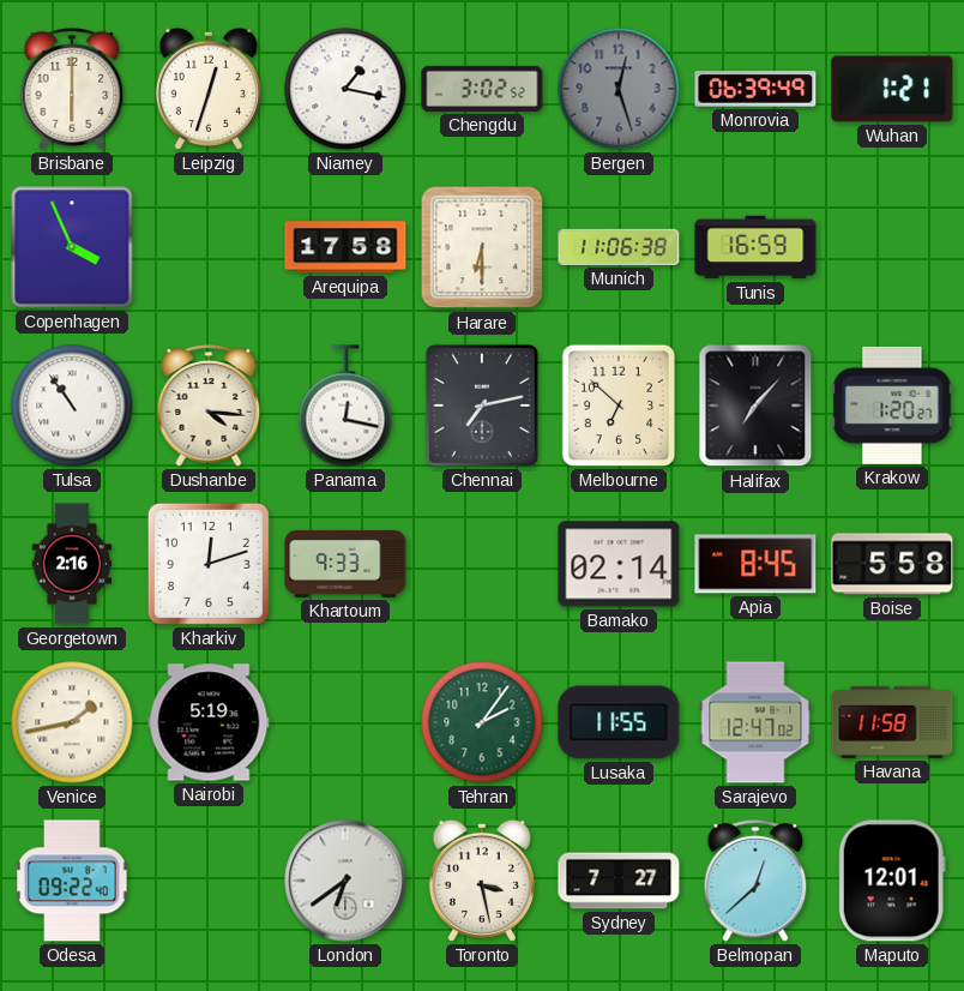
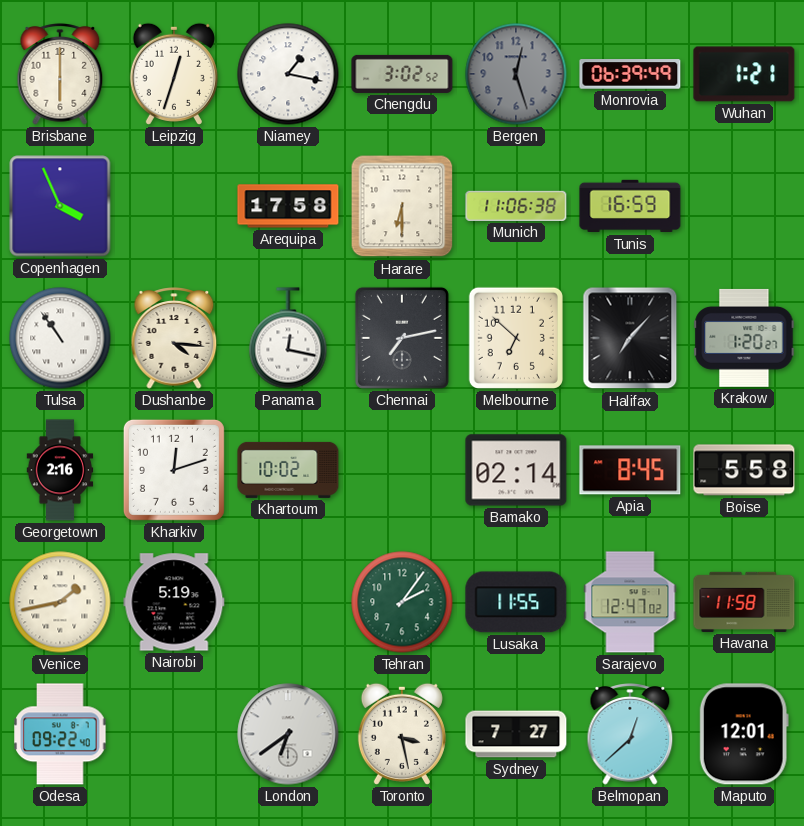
Khartoum: 9:33 -> 10:02 (288, 470)
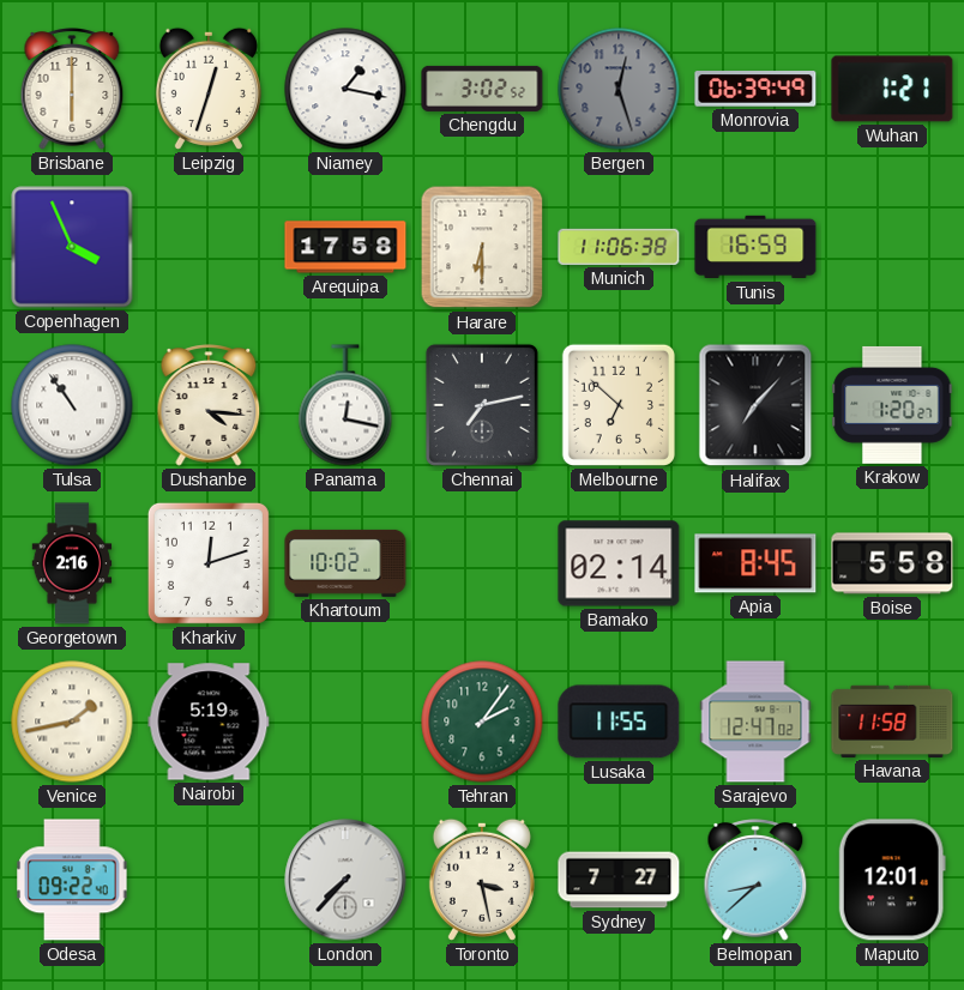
London: 6:39 -> 7:37 (345, 880)
Belmopan: 12:38 -> 8:38 (755, 880)
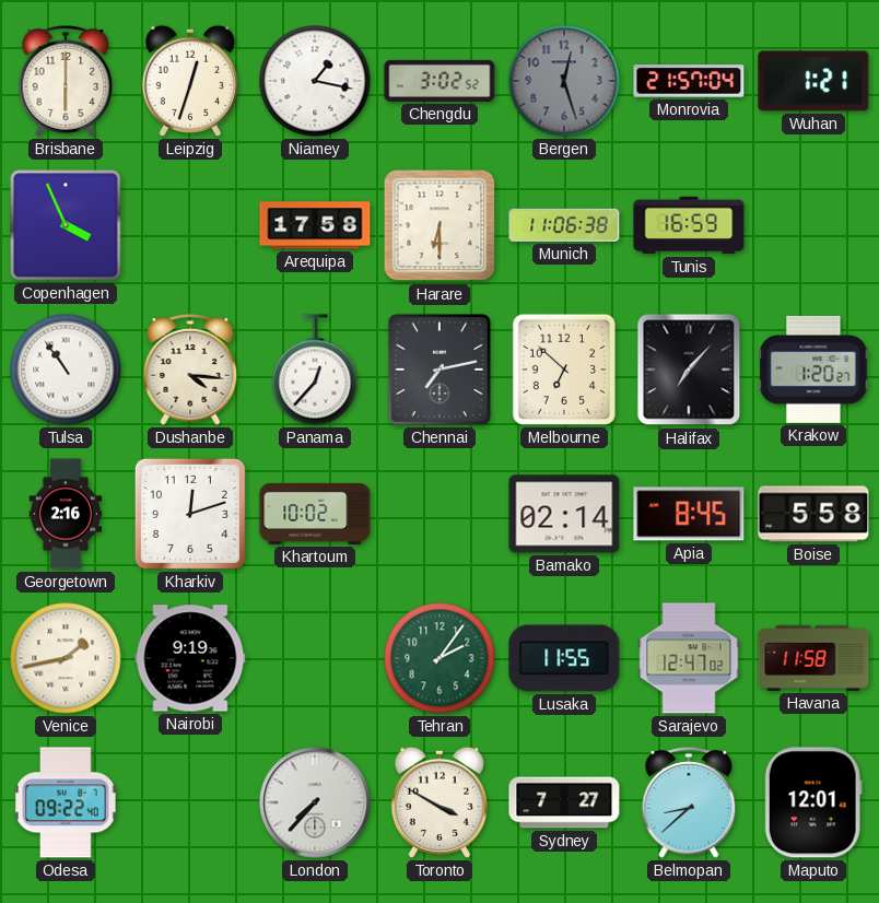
Monrovia: 06:39 -> 21:57 (689, 81)
Panama: 12:17 -> 12:37 (315, 370)
Nairobi: 5:19 -> 9:19 (190, 658)
Toronto: 3:28 -> 3:50 (440, 802)
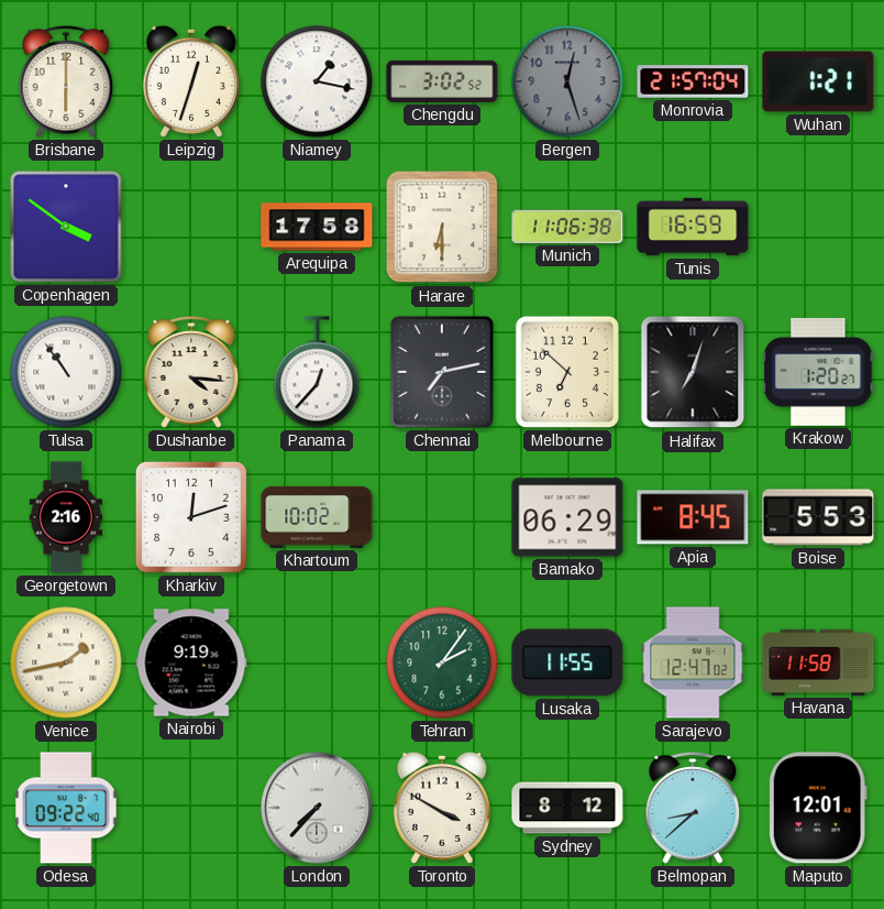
Copenhagen: 3:56 -> 3:51 (66, 227)
Halifax: 7:07 -> 7:03 (693, 372)
Bamako: 02:14 -> 06:29 (567, 517)
Boise: 5:58 -> 5:53 (818, 517)
Sydney: 7:27 -> 8:12 (567, 808)
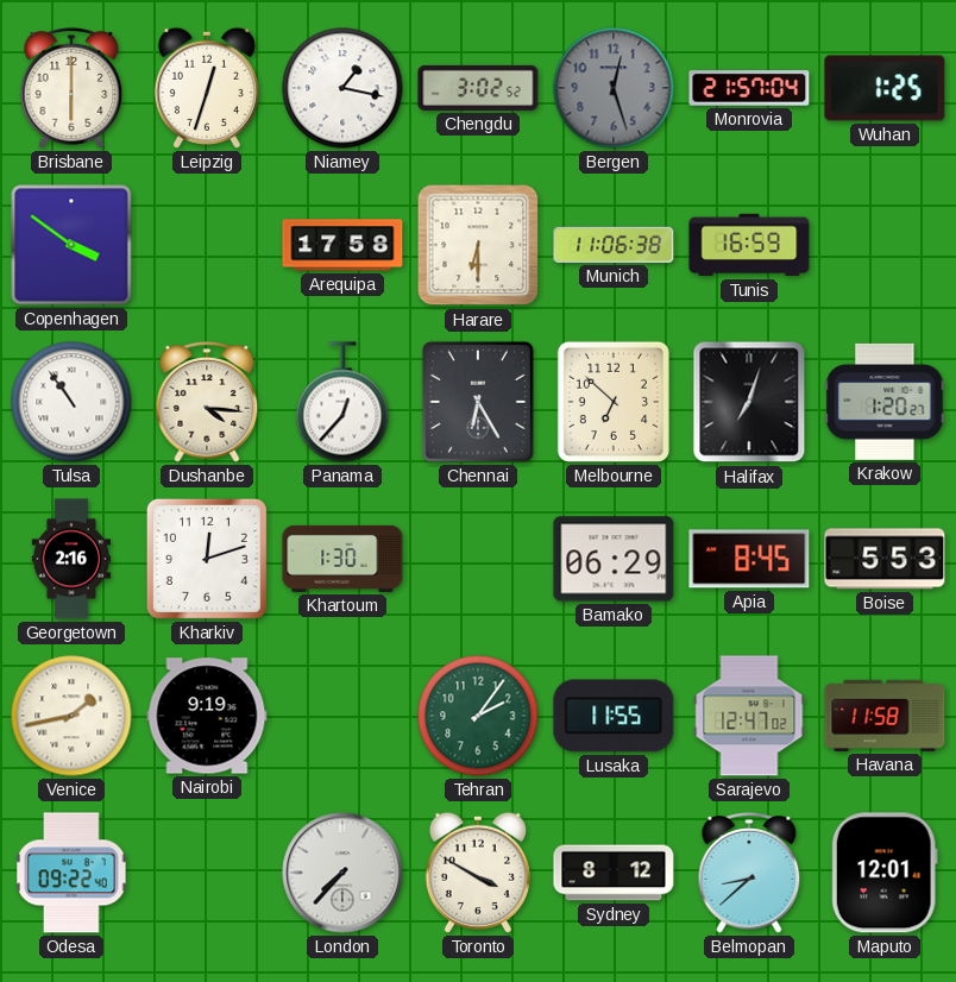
Wuhan: 1:21 -> 1:25 (885, 88)
Chennai: 7:13 -> 6:25 (478, 402)
Khartoum: 10:02 -> 1:30 (342, 559)
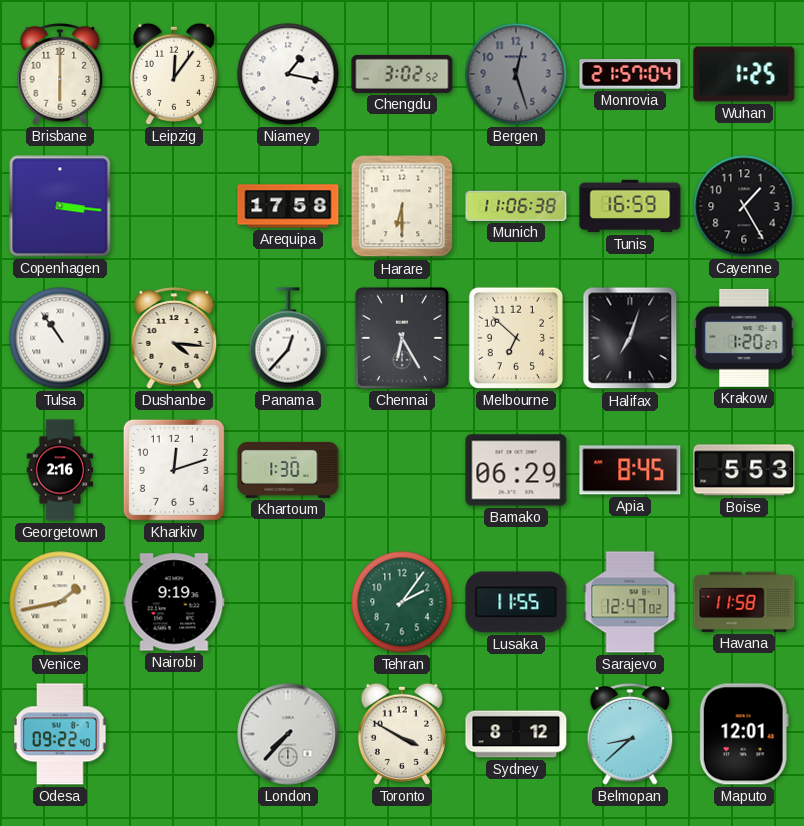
Leipzig: 12:33 -> 12:06 (174, 74)
Copenhagen: 3:51 -> 3:16 (60, 206)
Cayenne: none -> 1:25 (744, 206)
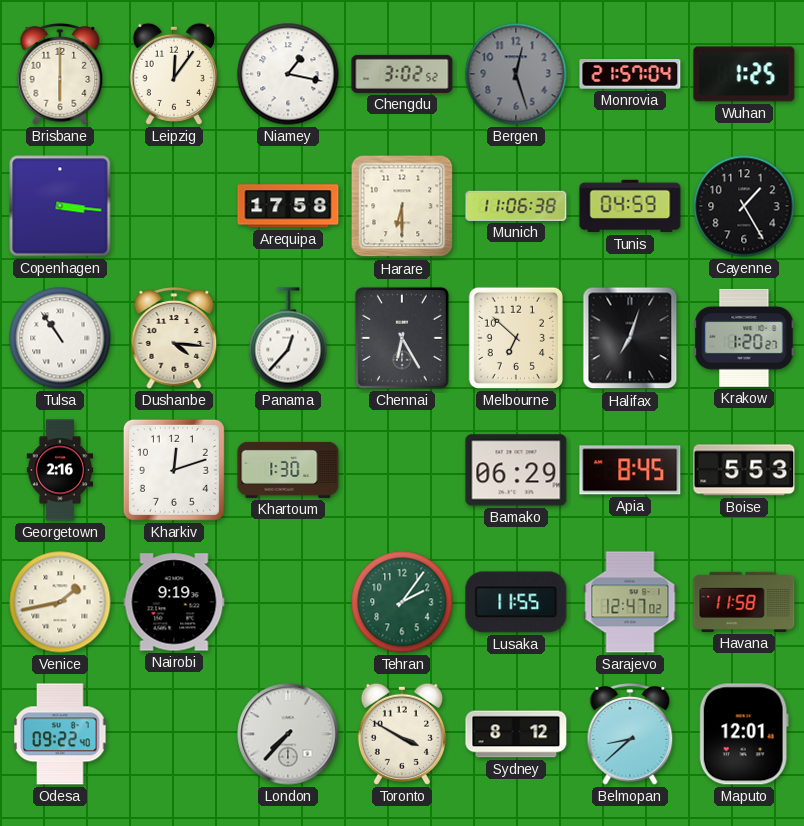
Tunis: 16:59 -> 04:59 (630, 206)
